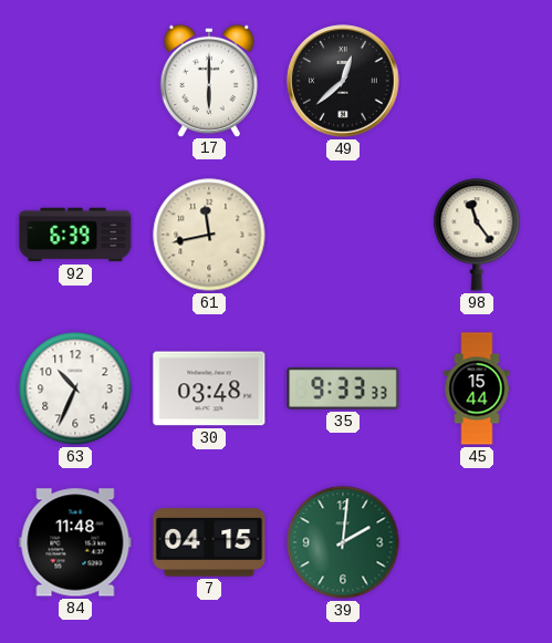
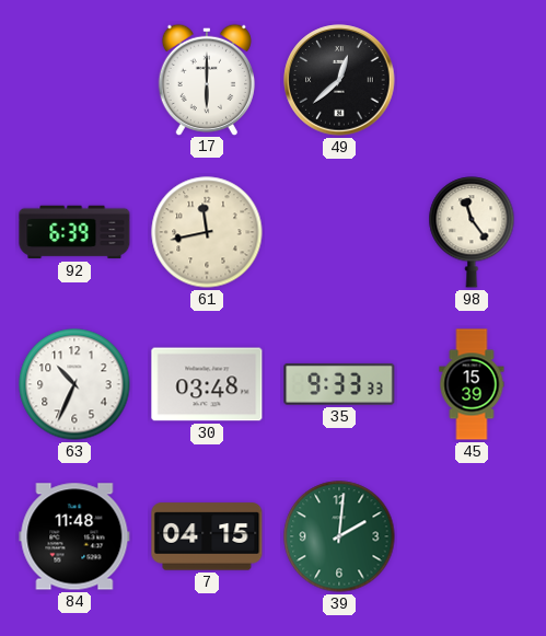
45: 15:44 -> 15:39 (472, 384)
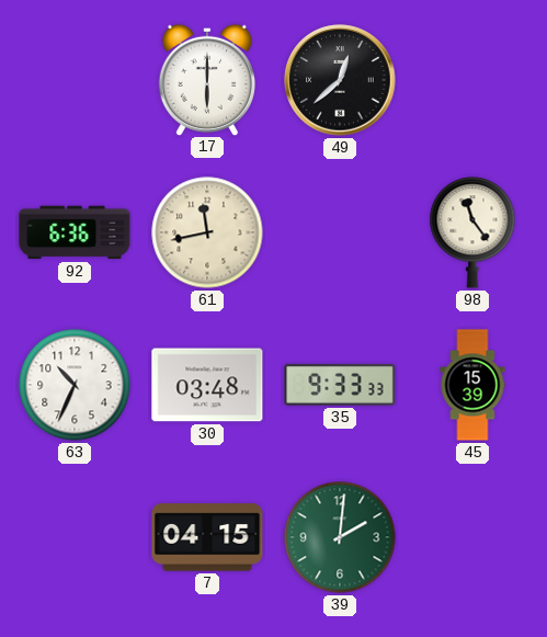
92: 6:39 -> 6:36 (75, 232)
84: 11:48 -> none (74, 536)
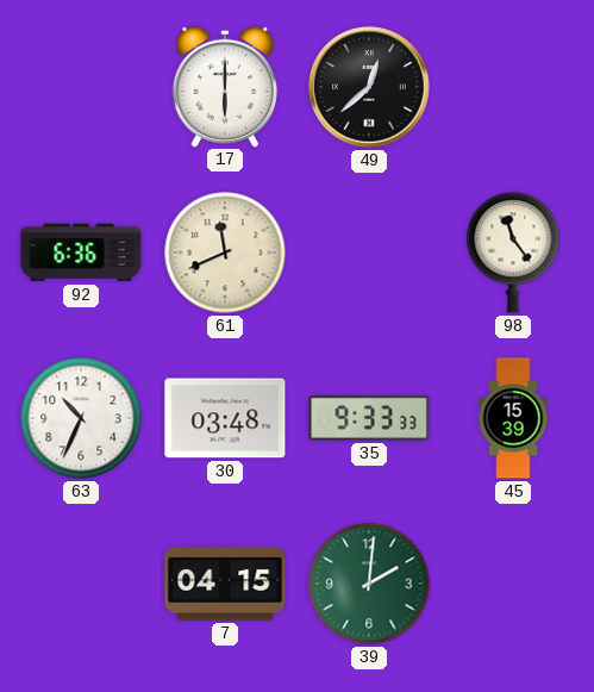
61: 11:43 -> 11:41 (225, 253)
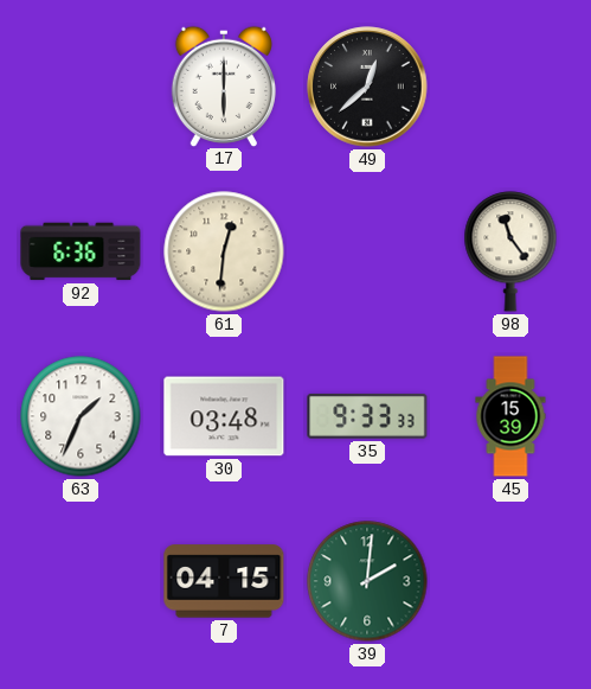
61: 11:41 -> 12:31 (224, 251)
63: 10:34 -> 1:34 (81, 416)
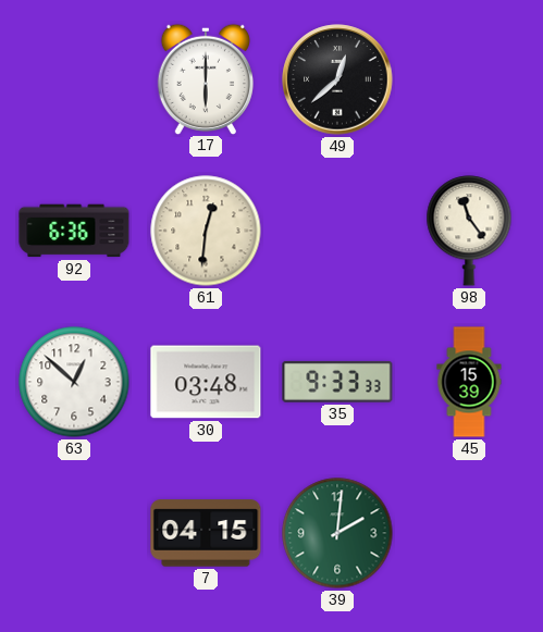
63: 1:34 -> 12:52 (74, 382)
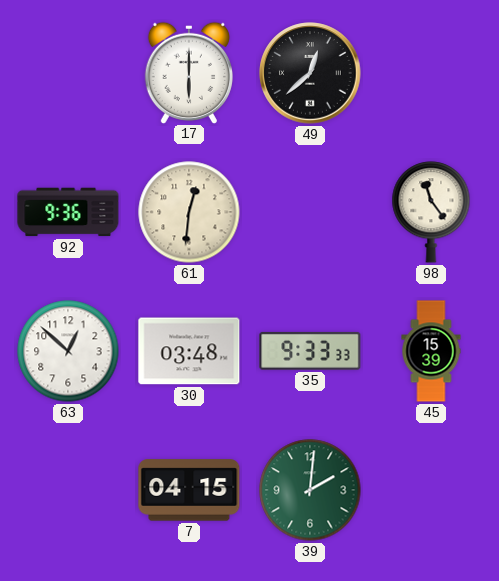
92: 6:36 -> 9:36 (68, 212)
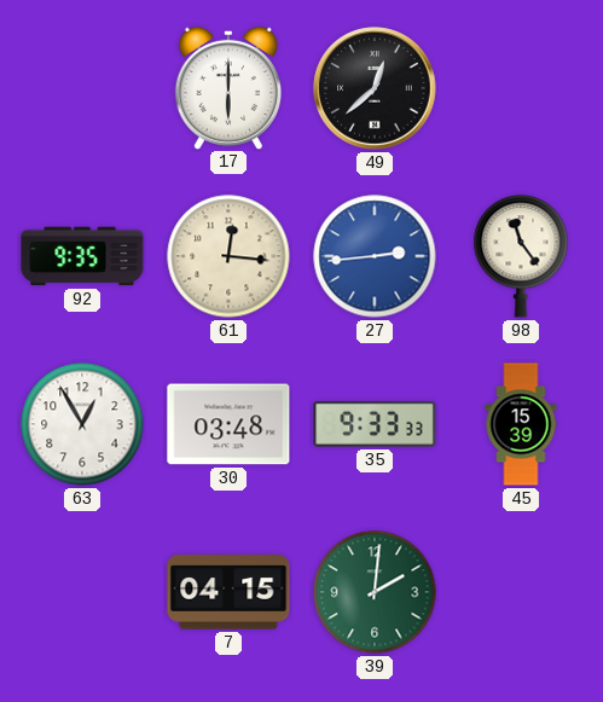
92: 9:36 -> 9:35 (82, 256)
61: 12:31 -> 12:16 (228, 256)
27: none -> 2:44 (375, 256)
63: 12:52 -> 12:55 (82, 424)
